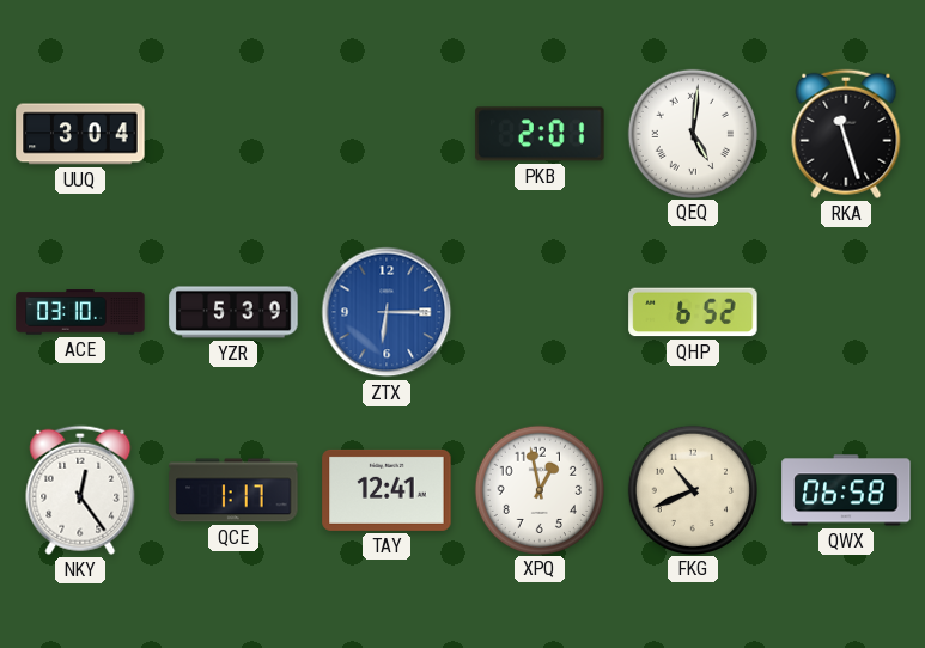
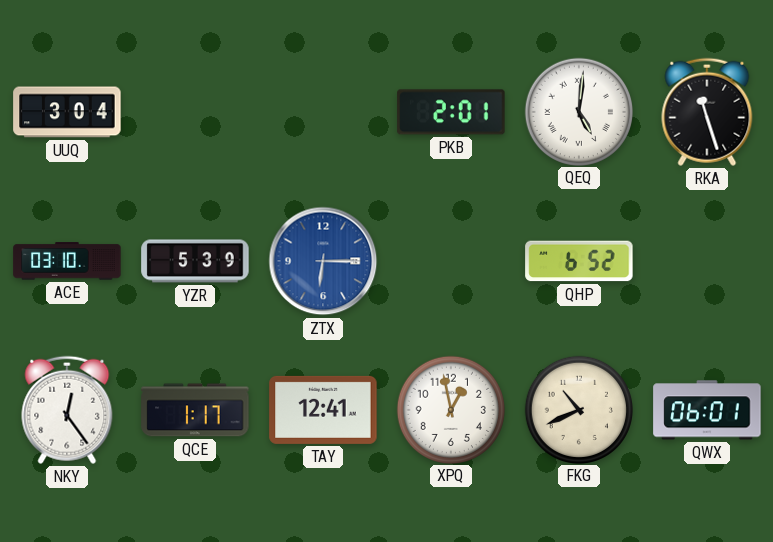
QWX: 06:58 -> 06:01 (707, 410)
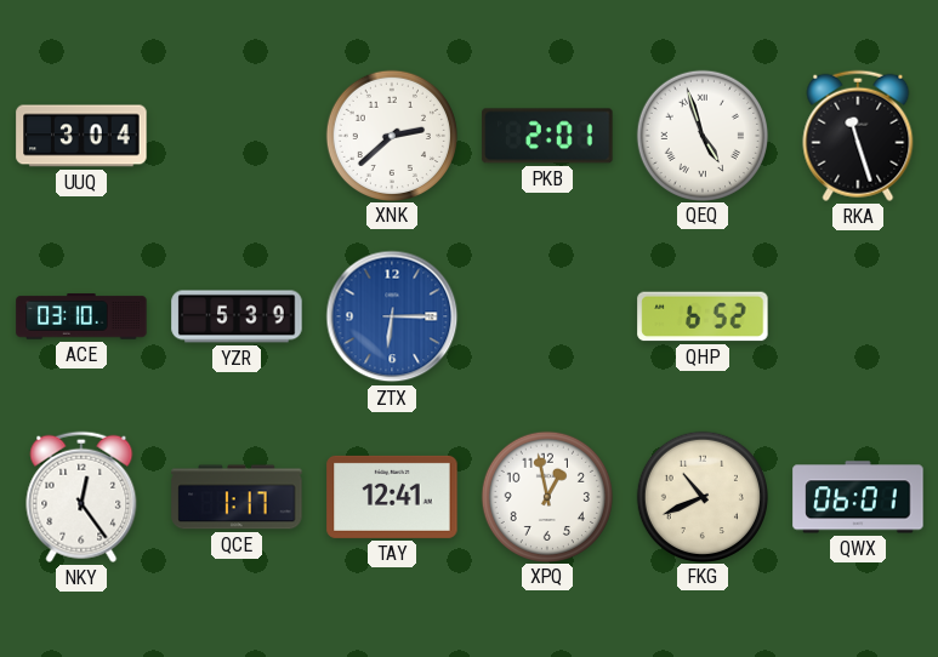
XNK: none -> 2:38 (391, 135)
QEQ: 5:01 -> 4:57 (701, 135)
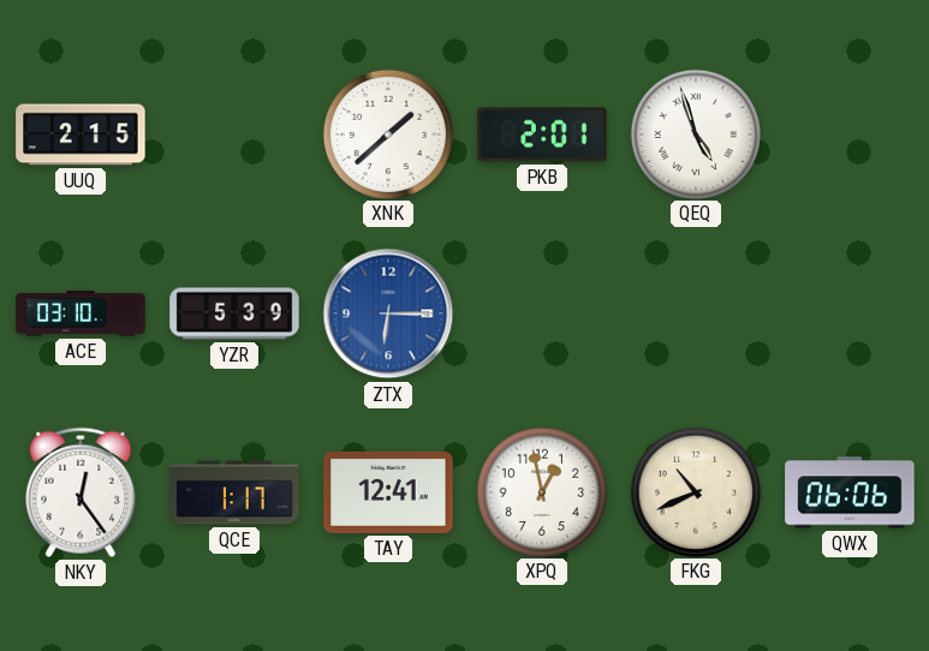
UUQ: 3:04 -> 2:15 (81, 135)
XNK: 2:38 -> 1:38 (387, 133)
RKA: 11:27 -> none (858, 136)
QHP: 6:52 -> none (703, 316)
QWX: 06:01 -> 06:06 (850, 492)
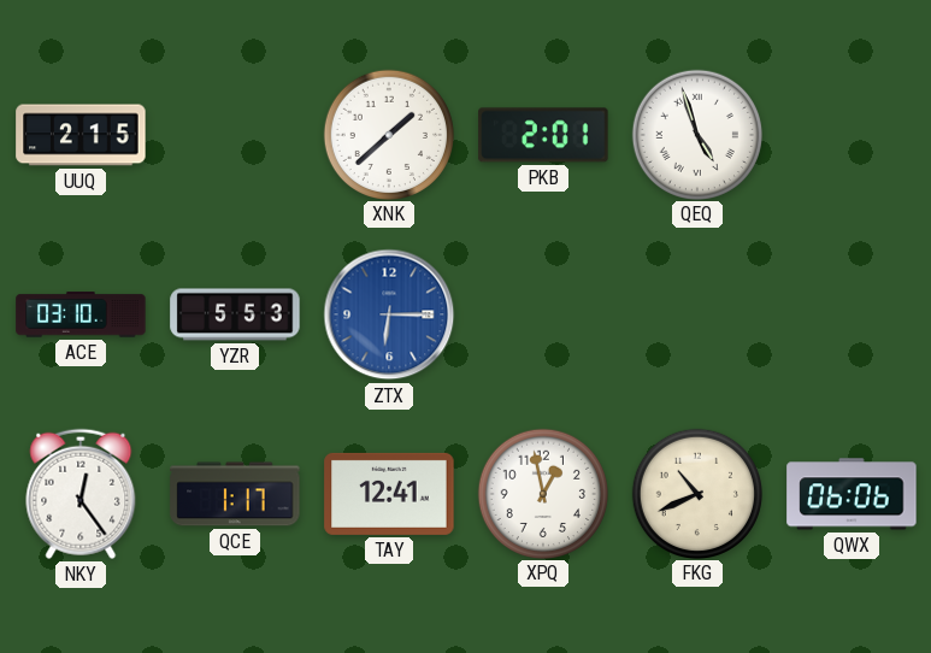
YZR: 5:39 -> 5:53 (235, 314)
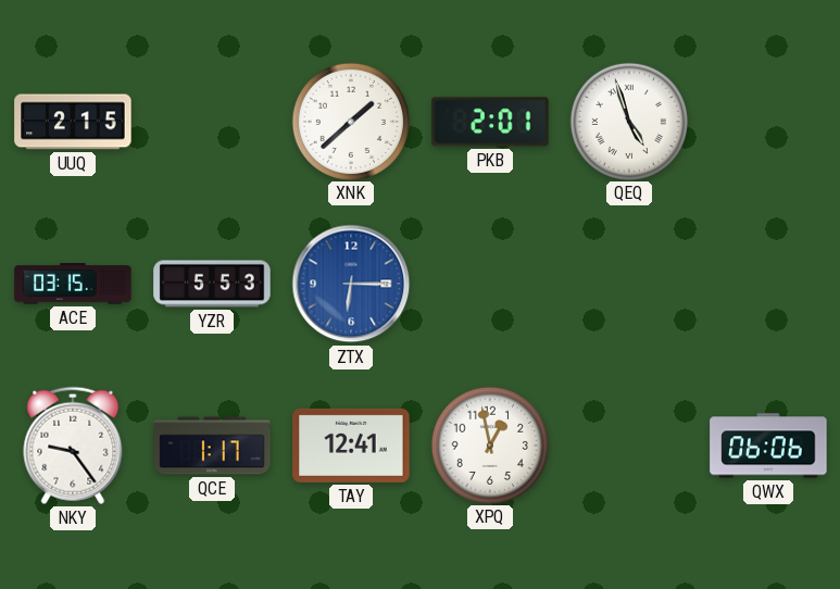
ACE: 03:10 -> 03:15 (73, 284)
NKY: 12:24 -> 9:24 (73, 446)
FKG: 10:41 -> none (696, 493)
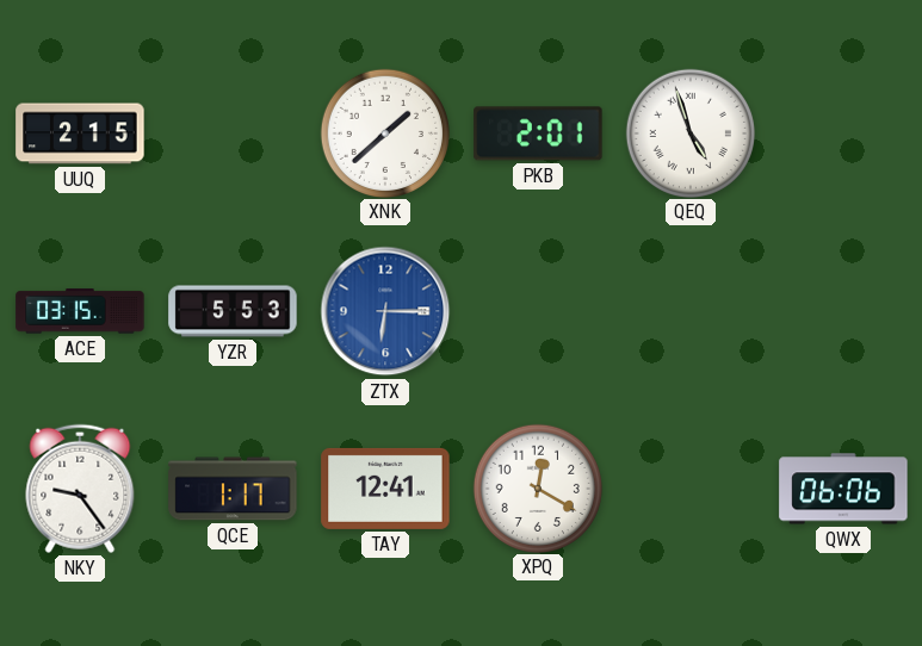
XPQ: 12:58 -> 12:20 (537, 487)
